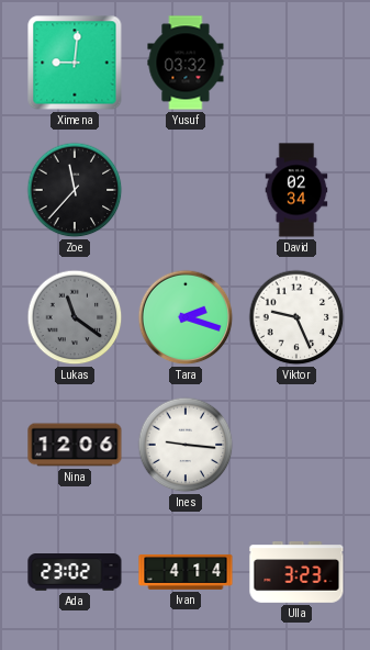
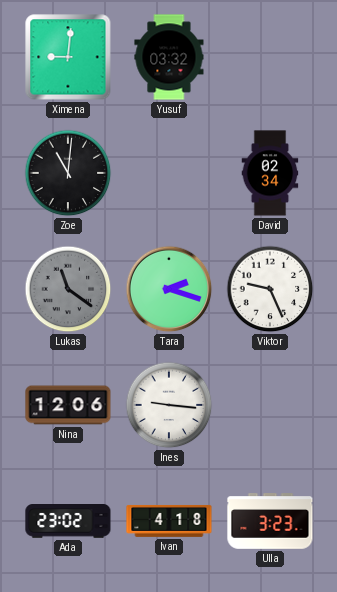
Zoe: 11:37 -> 11:01 (68, 173)
Ivan: 4:14 -> 4:18 (169, 521)
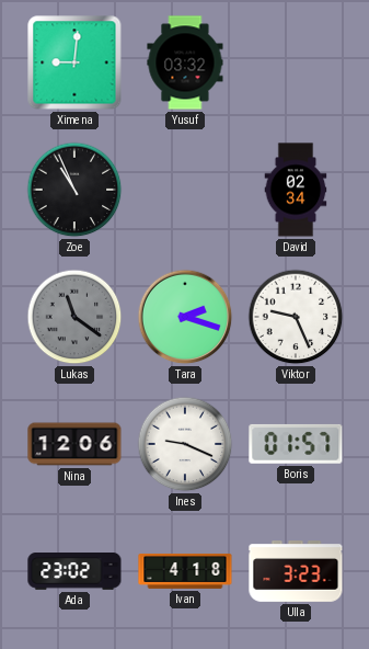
Zoe: 11:01 -> 10:56 (74, 190)
Ines: 9:16 -> 9:19 (185, 444)
Boris: none -> 01:57 (296, 444)
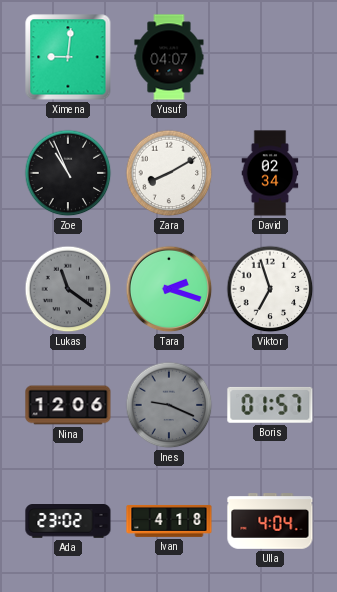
Yusuf: 03:32 -> 04:07 (169, 57)
Zara: none -> 8:10 (169, 173)
Viktor: 9:26 -> 6:57 (270, 289)
Ines dial: white -> grey (169, 405)
Ulla: 3:23 -> 4:04 (270, 521)
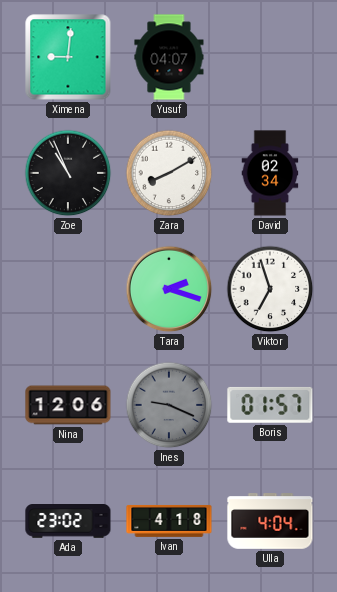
Lukas: 11:21 -> none (68, 289)
